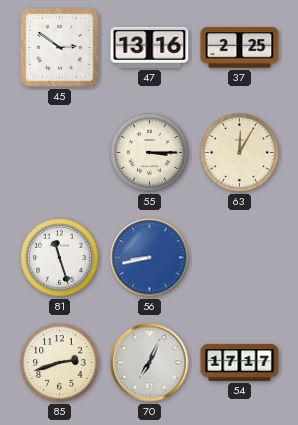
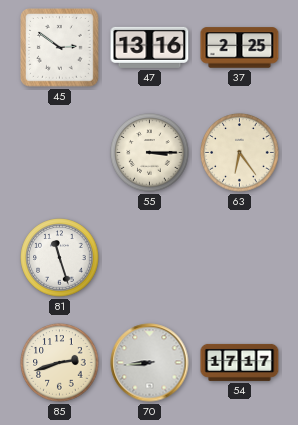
63: 12:05 -> 6:24 (240, 153)
56: 8:43 -> none (150, 258)
70: 7:04 -> 8:44 (150, 363)
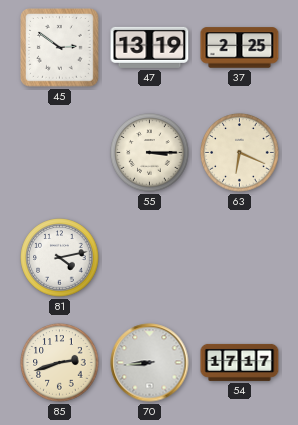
47: 13:16 -> 13:19 (150, 47)
63: 6:24 -> 6:19 (240, 153)
81: 11:27 -> 4:13 (60, 258)
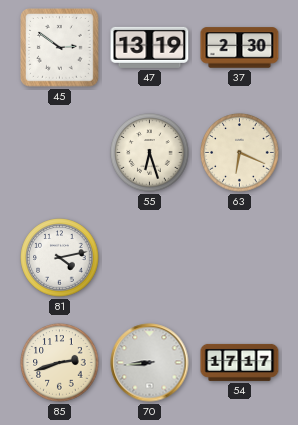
37: 2:25 -> 2:30 (240, 48)
55: 3:15 -> 6:27 (150, 153)
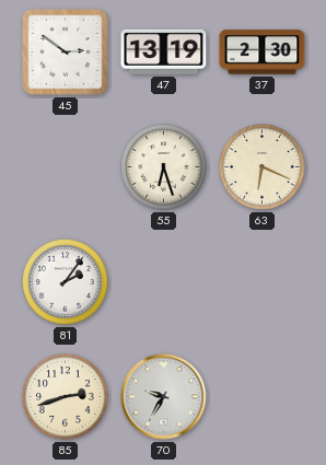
81: 4:13 -> 2:06 (66, 282)
70: 8:44 -> 9:35 (164, 397)
54: 17:17 -> none (240, 362)
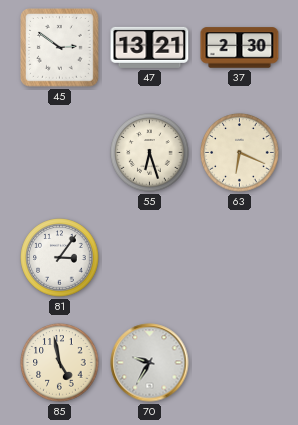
47: 13:19 -> 13:21 (150, 47)
81: 2:06 -> 3:06 (60, 258)
85: 2:42 -> 4:58 (60, 363)
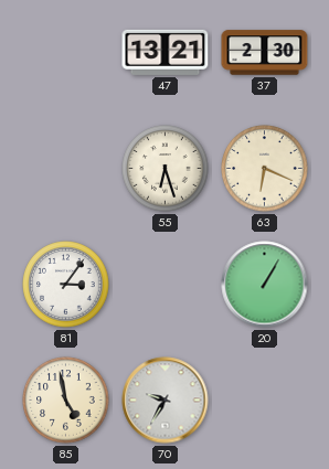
45: 2:51 -> none (60, 48)
20: none -> 1:05 (265, 285)
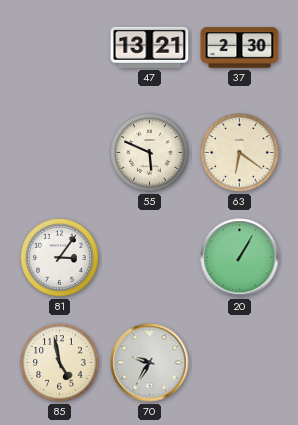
55: 6:27 -> 5:49 (150, 153)
63: 6:19 -> 6:21 (240, 153)
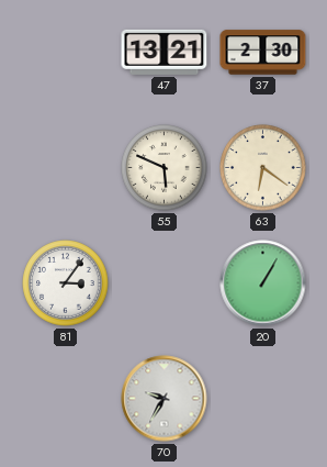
85: 4:58 -> none (60, 363)
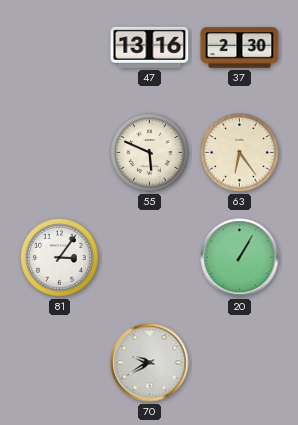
47: 13:21 -> 13:16 (150, 47)
63: 6:21 -> 6:24 (240, 153)
70: 9:35 -> 9:40 (150, 363)
